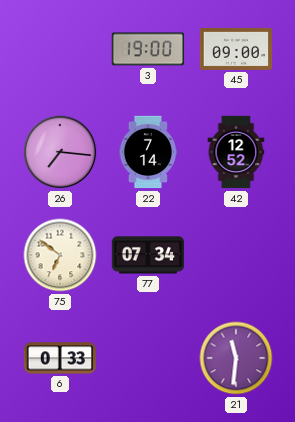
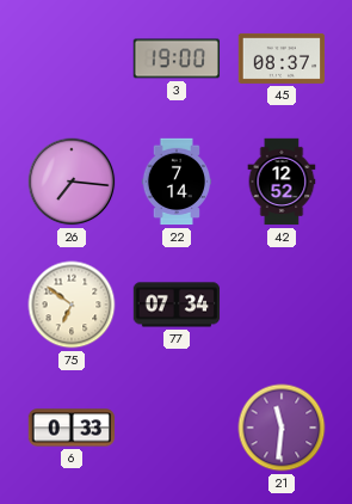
45: 09:00 -> 08:37 (282, 59)
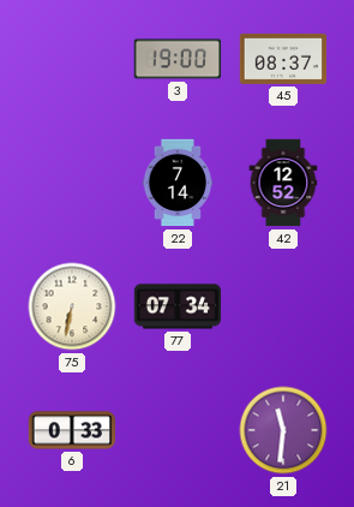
26: 7:16 -> none (72, 182)
75: 6:51 -> 6:32 (72, 306)
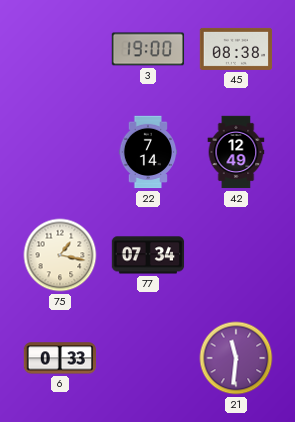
45: 08:37 -> 08:38 (236, 49)
42: 12:52 -> 12:49 (236, 152)
75: 6:32 -> 1:17 (60, 255)
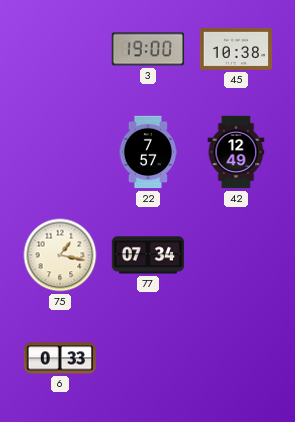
45: 08:38 -> 10:38 (236, 49)
22: 7:14 -> 7:57 (148, 152)
21: 11:31 -> none (236, 358)
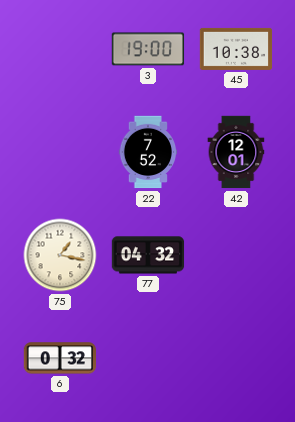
22: 7:57 -> 7:52 (148, 152)
42: 12:49 -> 12:01 (236, 152)
77: 07:34 -> 04:32 (148, 255)
6: 0:33 -> 0:32 (60, 358)
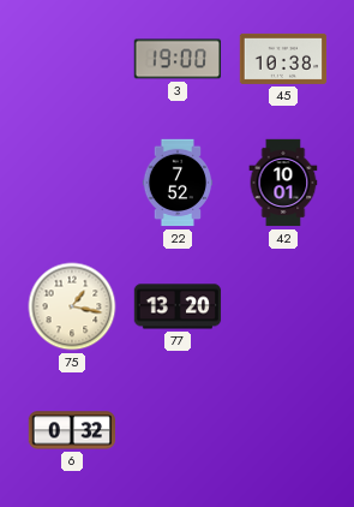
42: 12:01 -> 10:01 (283, 183)
77: 04:32 -> 13:20 (178, 306)
